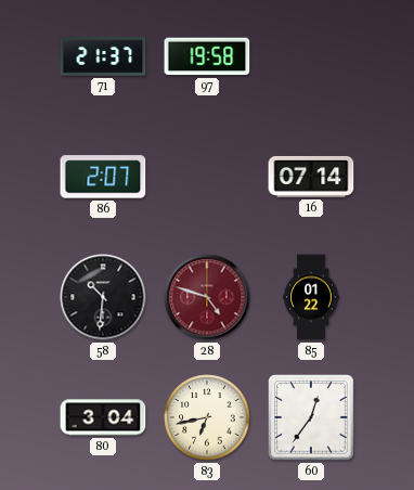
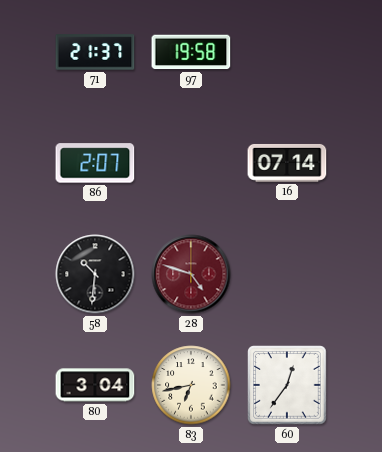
85: 01:22 -> none (311, 297)
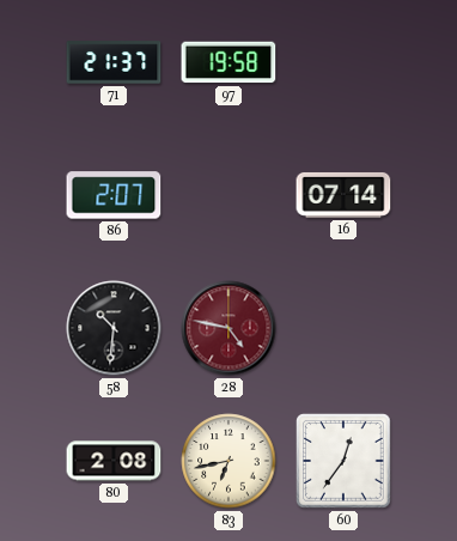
28: 4:48 -> 4:47 (228, 328)
80: 3:04 -> 2:08 (114, 461)
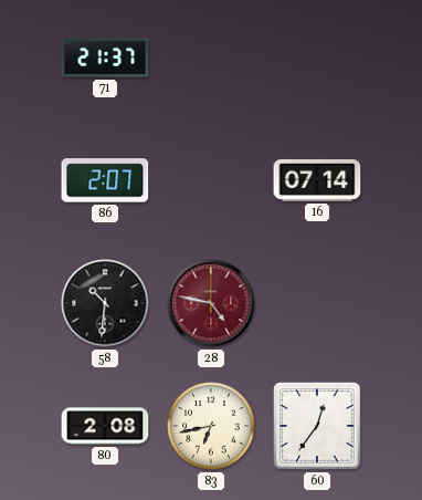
97: 19:58 -> none (228, 62)
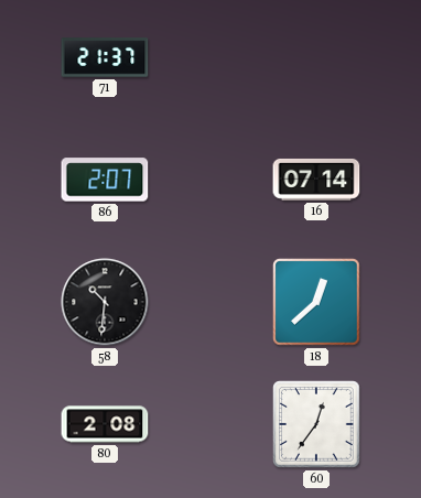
28: 4:47 -> none (211, 303)
18: none -> 12:38 (316, 302)
83: 6:43 -> none (211, 426)
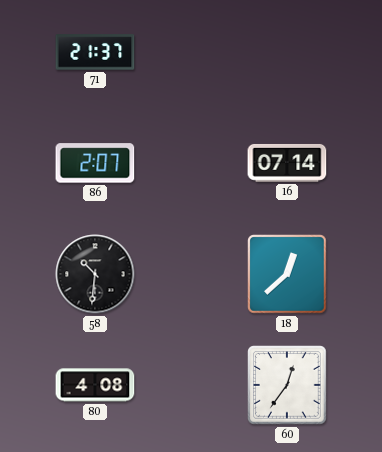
80: 2:08 -> 4:08 (95, 385)
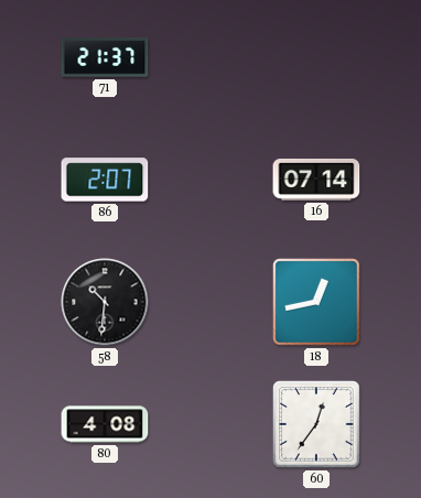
18: 12:38 -> 12:43 (316, 302)
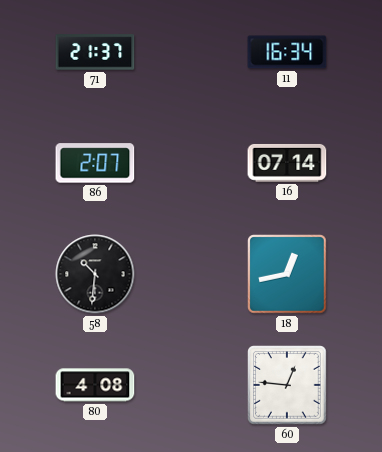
11: none -> 16:34 (287, 52)
60: 12:36 -> 12:46 (287, 385)
